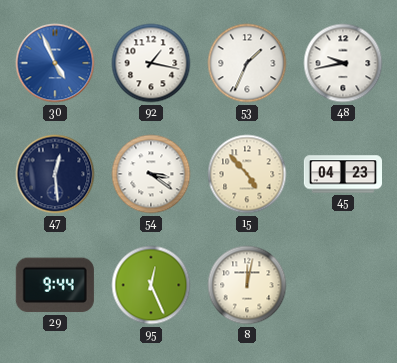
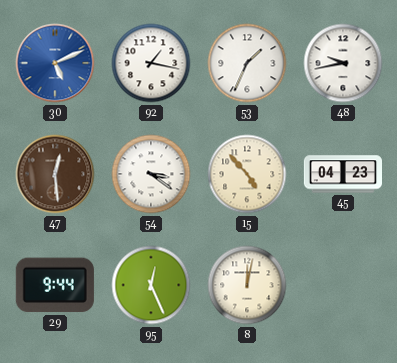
30: 4:56 -> 5:11 (55, 63)
47 dial: navy -> brown (55, 174)
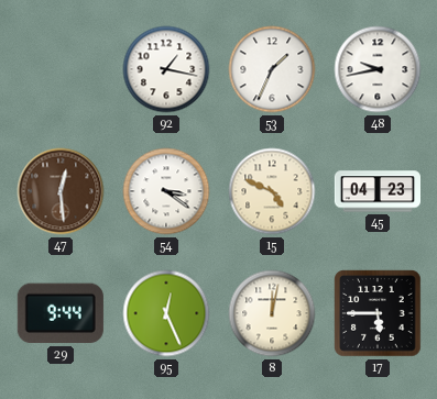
30: 5:11 -> none (55, 63)
15: 4:53 -> 4:49 (272, 191)
17: none -> 5:45 (378, 313)
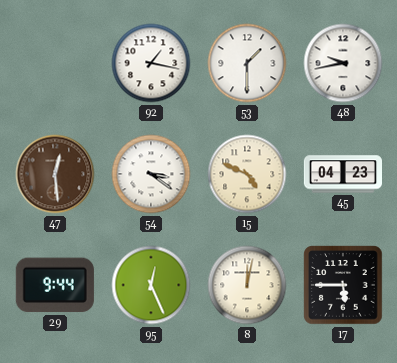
53: 1:34 -> 1:30 (247, 63)
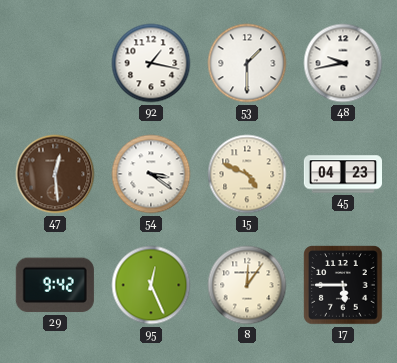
29: 9:44 -> 9:42 (55, 285)
8: 12:02 -> 12:06 (247, 285)
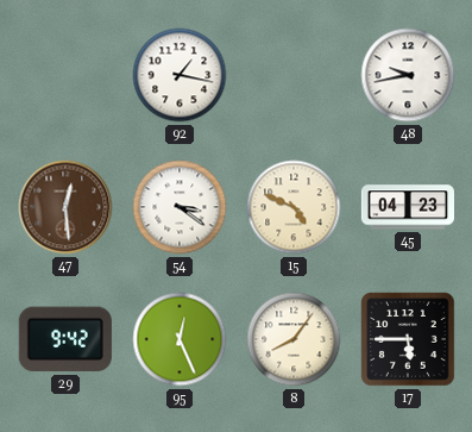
53: 1:30 -> none (247, 63)
8: 12:06 -> 8:06 (294, 339)
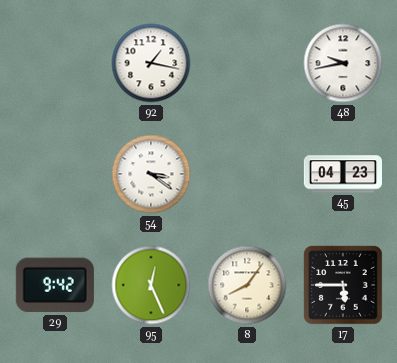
47: 12:29 -> none (65, 207)
15: 4:49 -> none (294, 207)
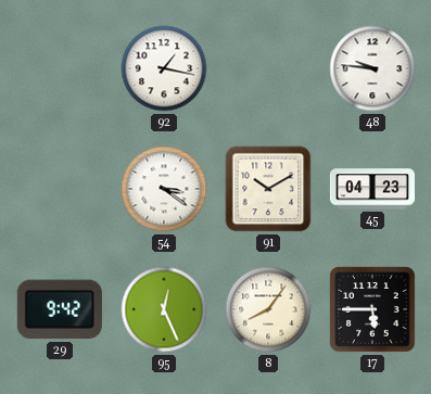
48: 9:43 -> 9:46 (372, 68)
91: none -> 10:10 (268, 189)
